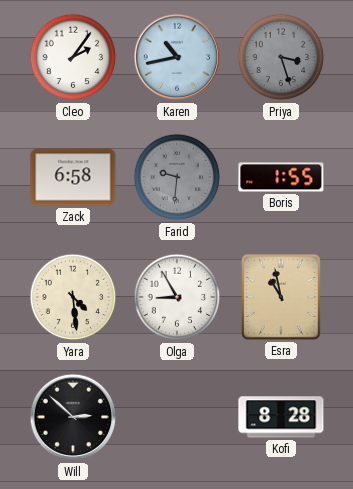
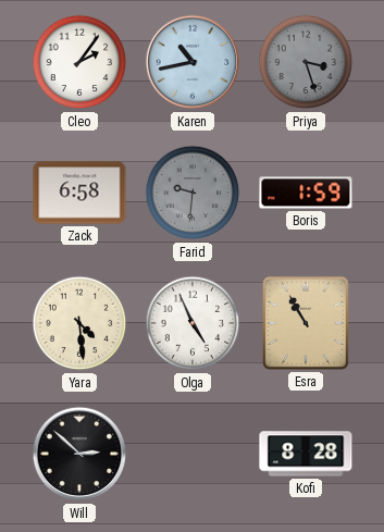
Boris: 1:55 -> 1:59 (306, 193)
Olga: 8:55 -> 4:56 (193, 323)
Esra: 10:58 -> 10:55 (306, 323)
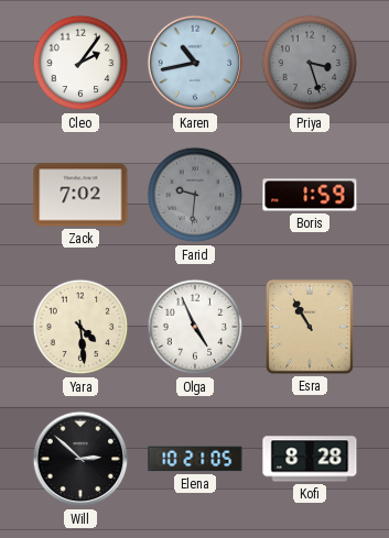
Zack: 6:58 -> 7:02 (80, 195)
Elena: none -> 10:21 (195, 459)
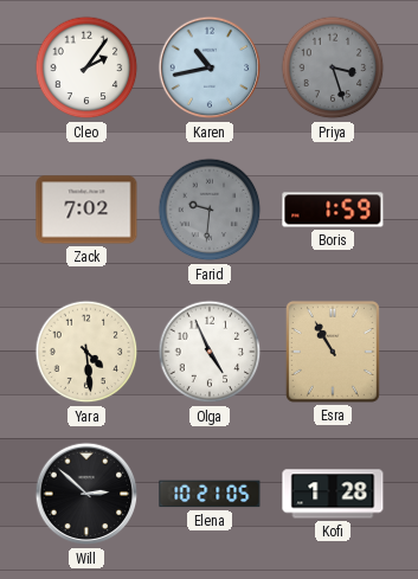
Kofi: 8:28 -> 1:28 (333, 494)
